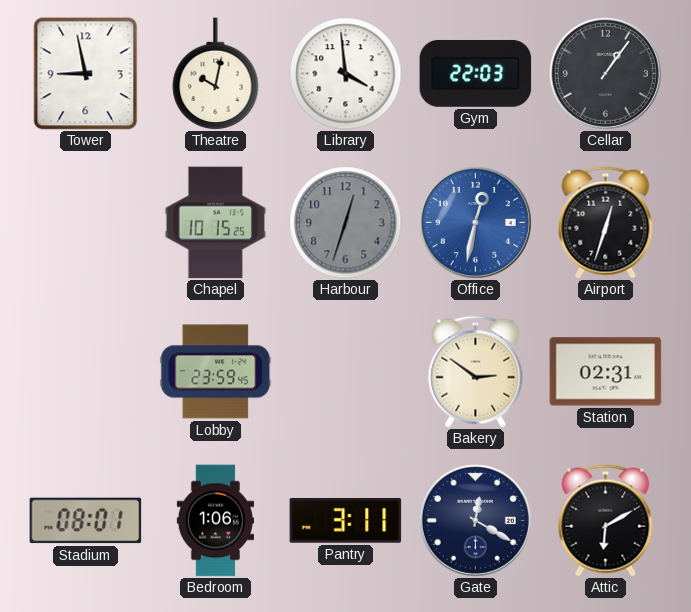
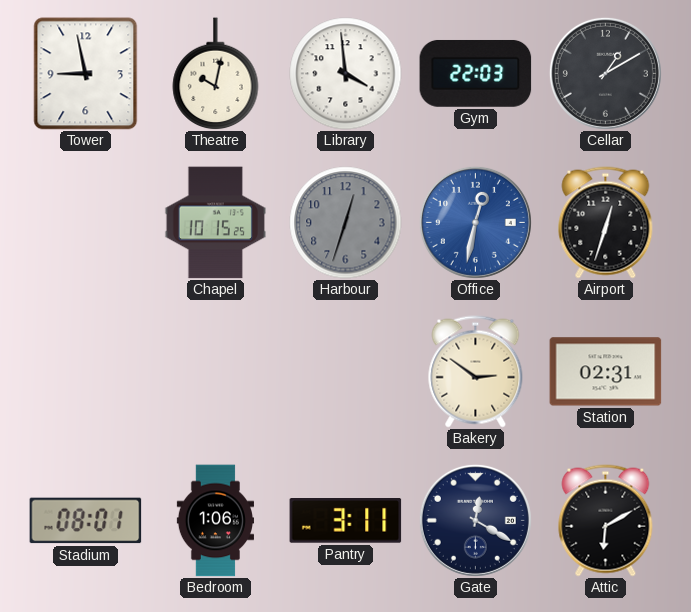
Cellar: 1:06 -> 1:10 (605, 73)
Lobby: 23:59 -> none (216, 372)
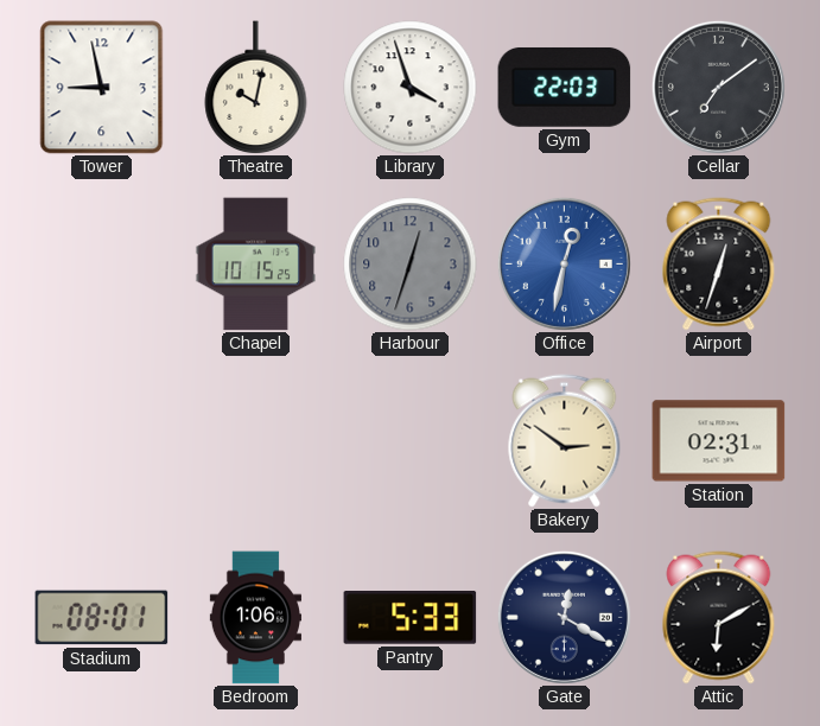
Library: 3:59 -> 3:57 (411, 88)
Cellar: 1:10 -> 7:09 (718, 87)
Pantry: 3:11 -> 5:33 (411, 618)
